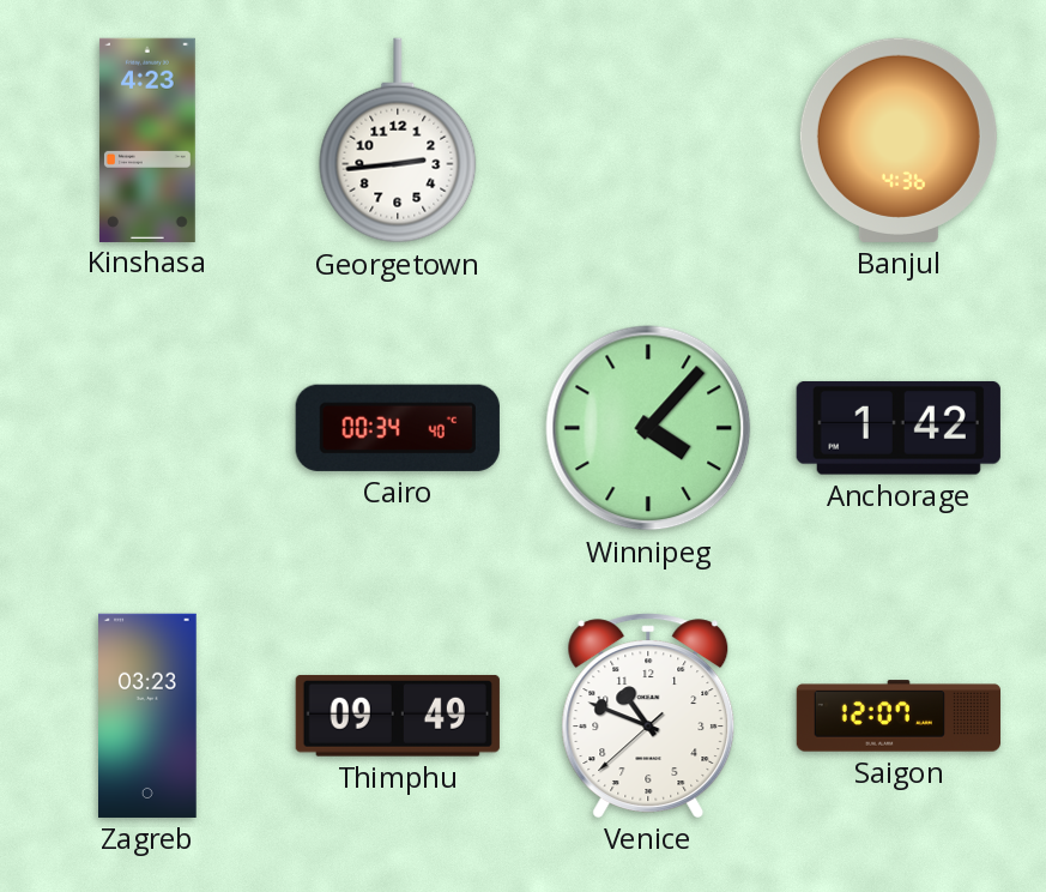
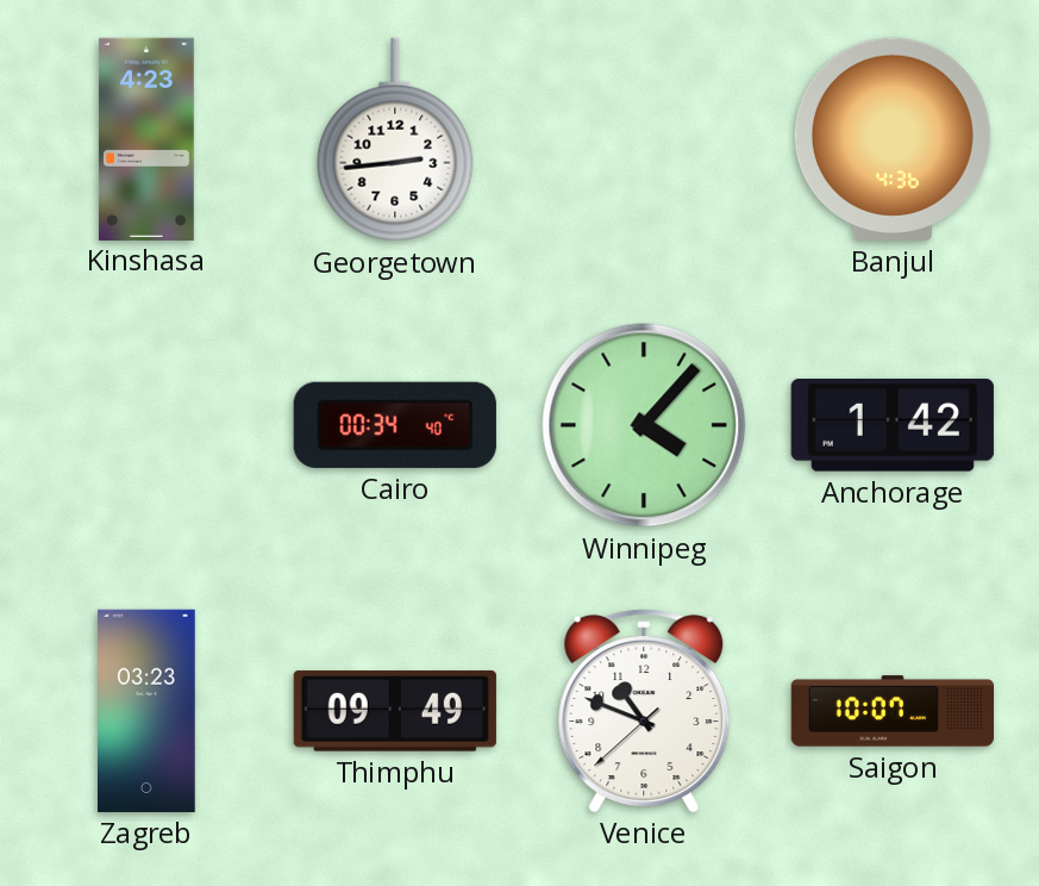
Saigon: 12:07 -> 10:07 (891, 711)
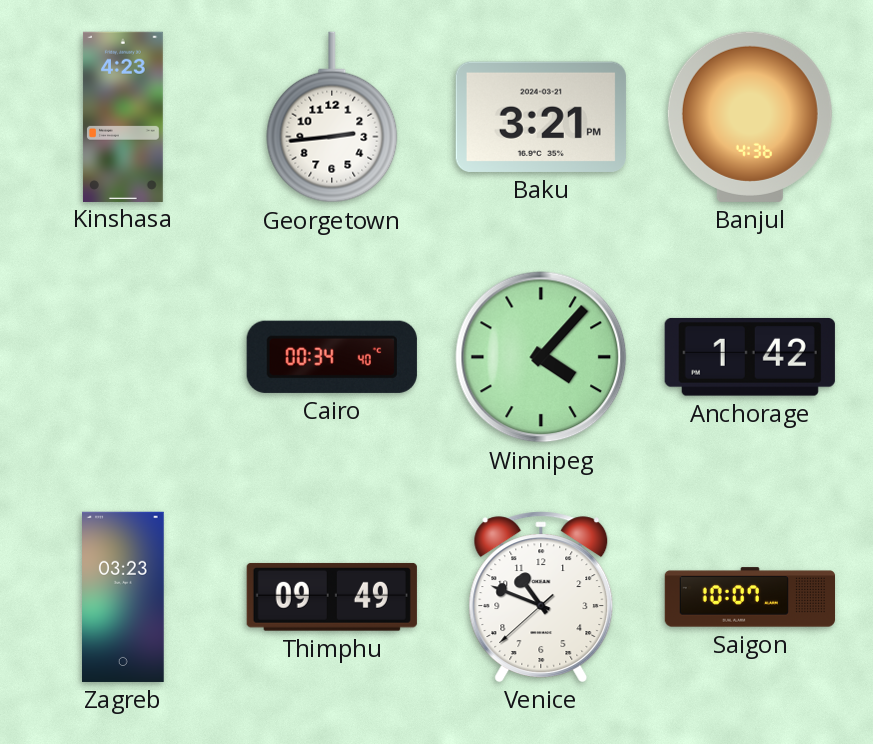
Baku: none -> 3:21 (541, 117)
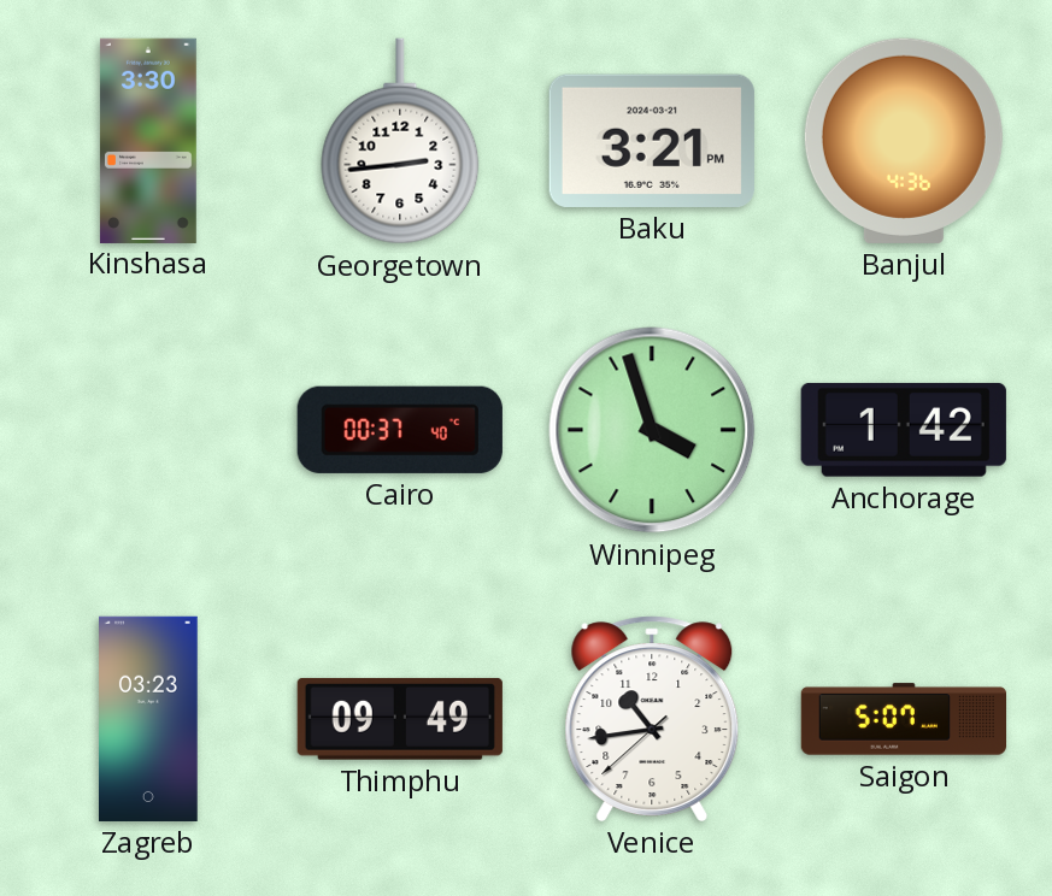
Kinshasa: 4:23 -> 3:30 (148, 140)
Cairo: 00:34 -> 00:37 (400, 430)
Winnipeg: 4:07 -> 3:57 (652, 430)
Venice: 10:48 -> 10:43 (652, 719)
Saigon: 10:07 -> 5:07 (903, 719)
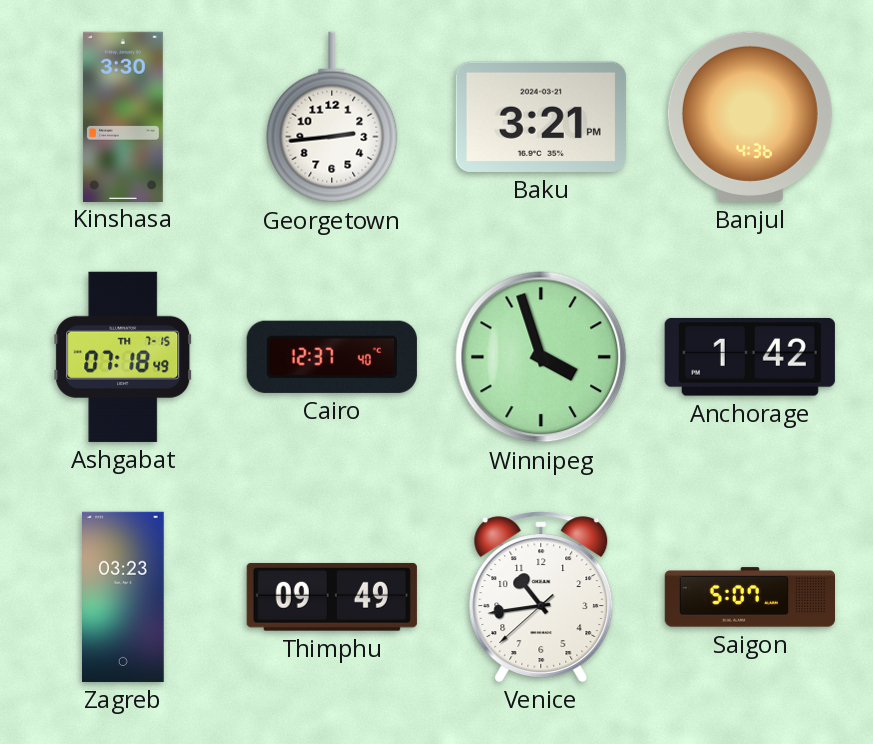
Ashgabat: none -> 07:18 (123, 357)
Cairo: 00:37 -> 12:37 (332, 357)
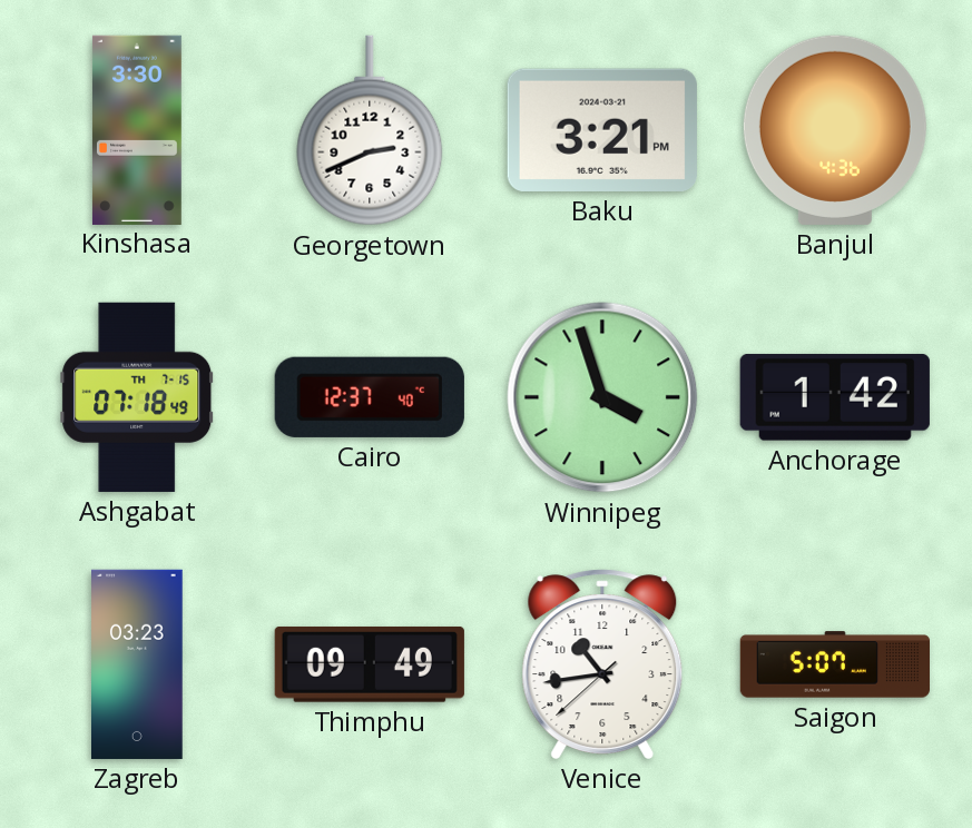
Georgetown: 2:44 -> 2:41 (370, 130)
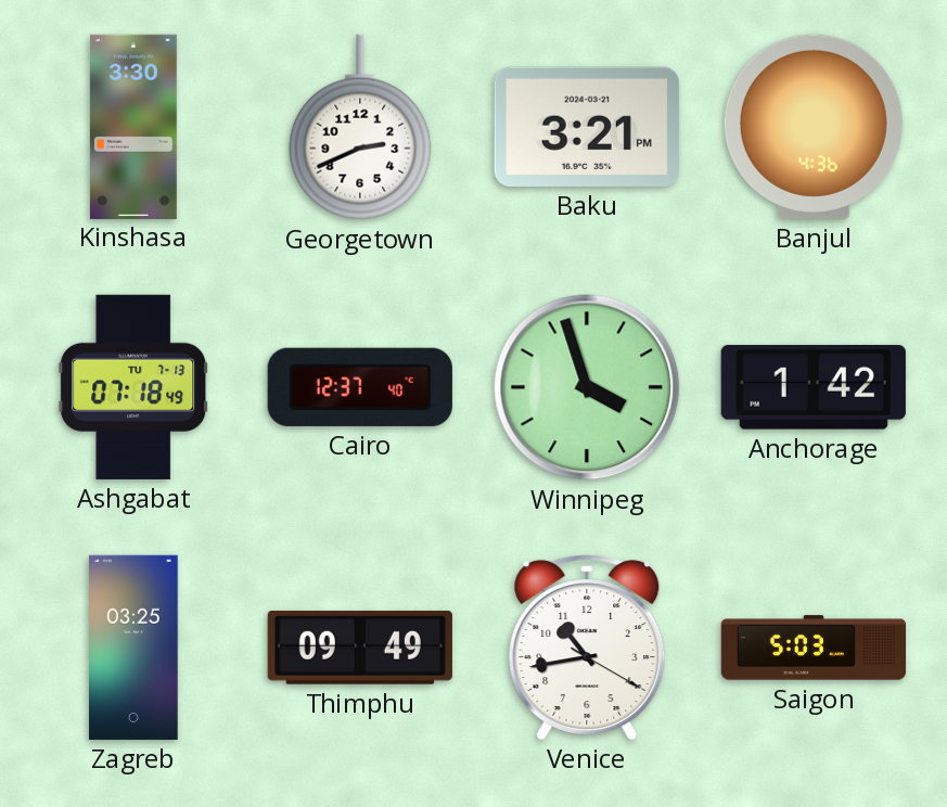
Ashgabat date: TH 7-15 -> TU 7-13 (133, 387)
Zagreb: 03:23 -> 03:25 (135, 648)
Venice: 10:43:38 -> 10:43:20 (587, 648)
Saigon: 5:07 -> 5:03 (812, 648)
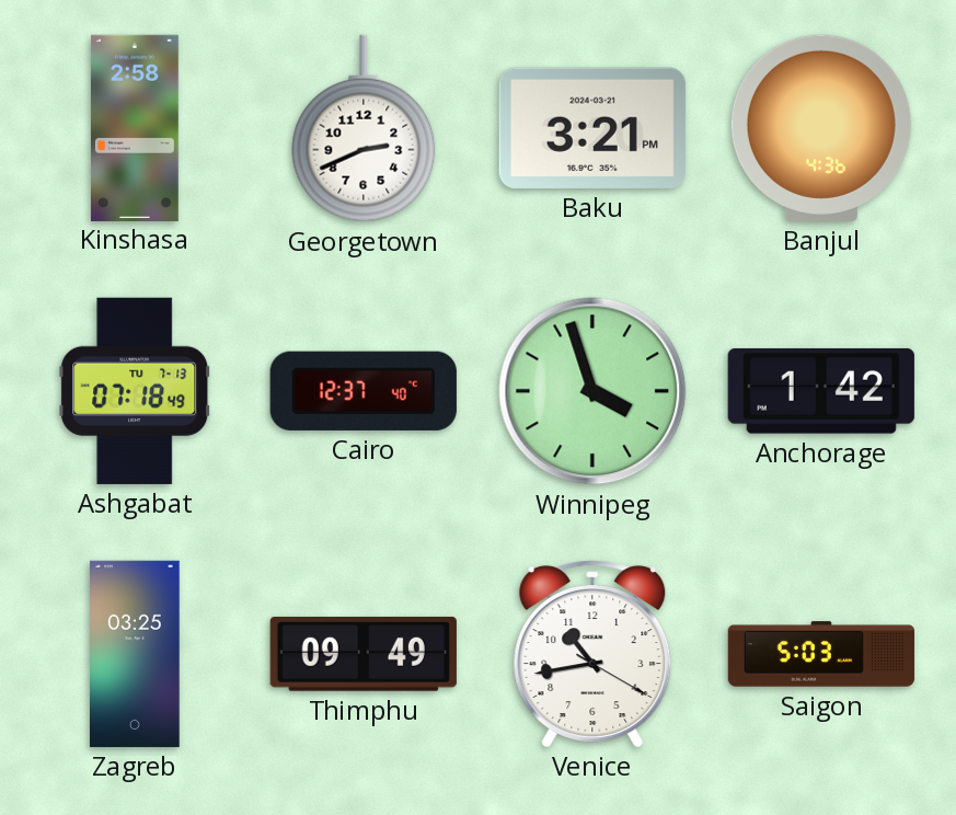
Kinshasa: 3:30 -> 2:58 (135, 127)
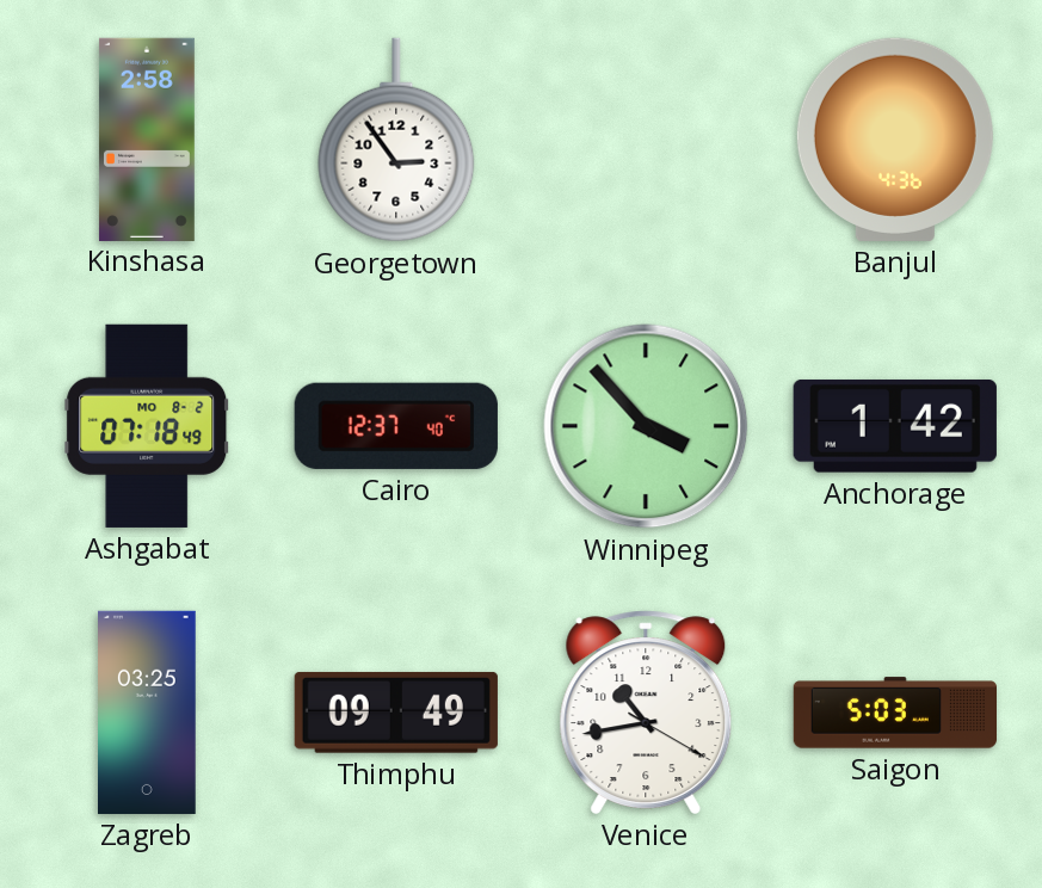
Georgetown: 2:41 -> 2:54 (396, 140)
Baku: 3:21 -> none (592, 128)
Ashgabat date: TU 7-13 -> MO 8-2 (147, 426)
Winnipeg: 3:57 -> 3:53 (646, 426)
